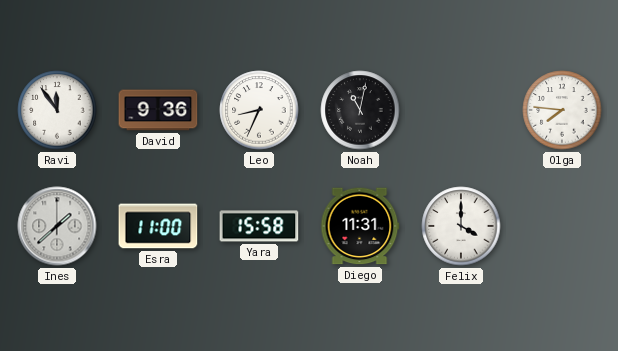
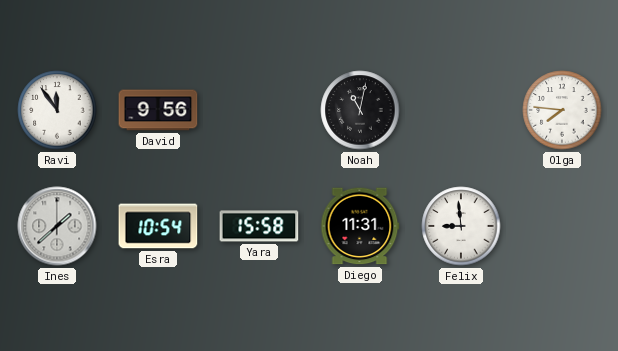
David: 9:36 -> 9:56 (158, 110)
Leo: 8:34 -> none (259, 110)
Esra: 11:00 -> 10:54 (158, 226)
Felix: 4:00 -> 8:59 (461, 226)
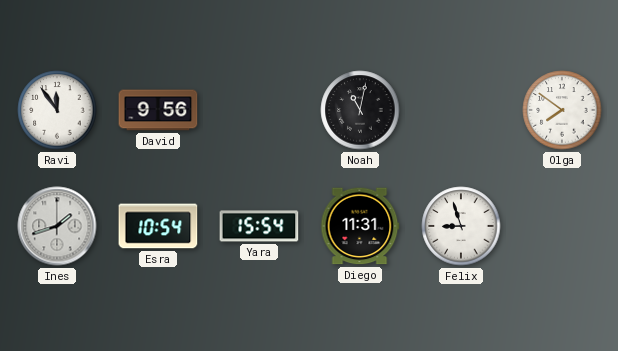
Olga: 7:46 -> 7:51 (562, 110)
Ines: 1:38 -> 1:42 (57, 226)
Yara: 15:58 -> 15:54 (259, 226)
Felix: 8:59 -> 8:57 (461, 226)
